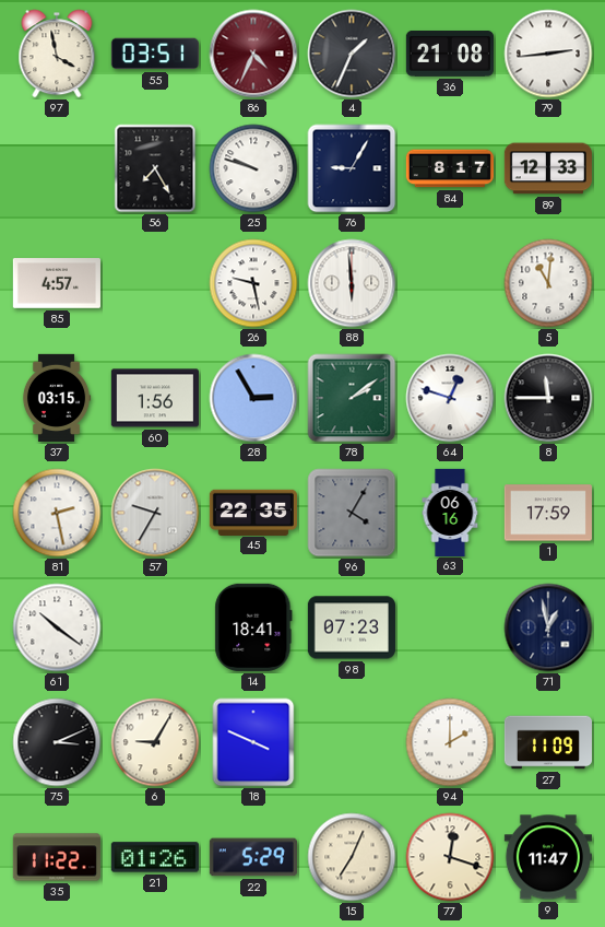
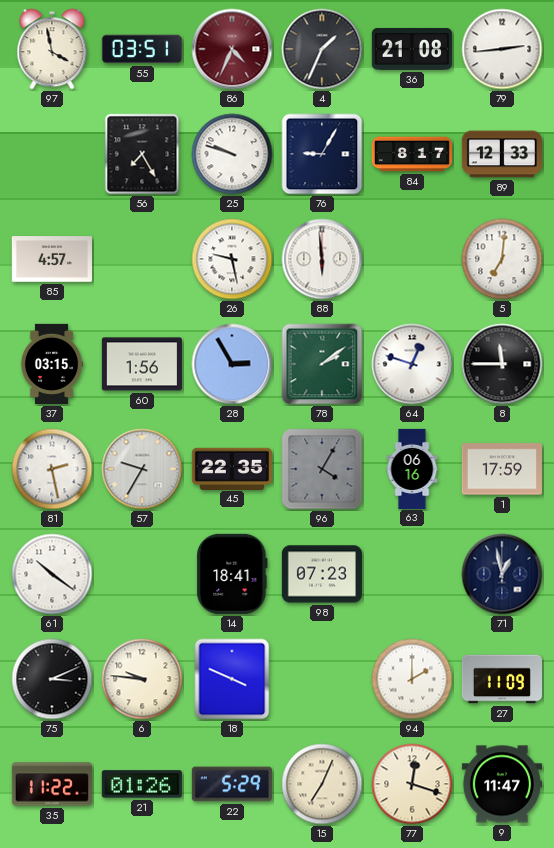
5: 11:01 -> 7:01 (502, 259)
6: 9:05 -> 9:46 (142, 679)
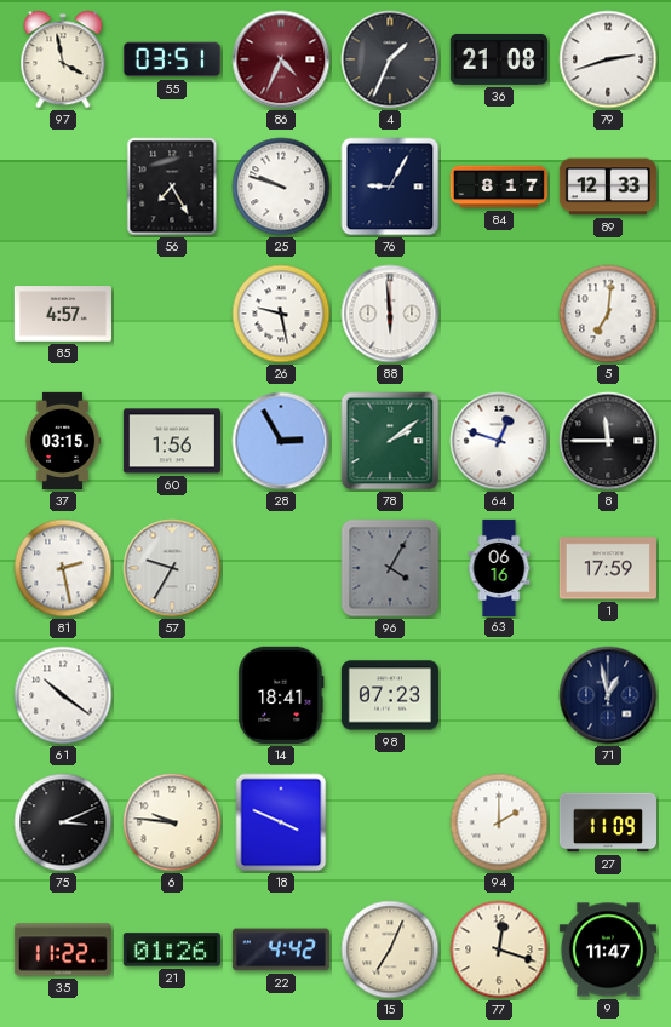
79: 2:44 -> 2:42 (608, 59)
45: 22:35 -> none (232, 468)
22: 5:29 -> 4:42 (281, 949)
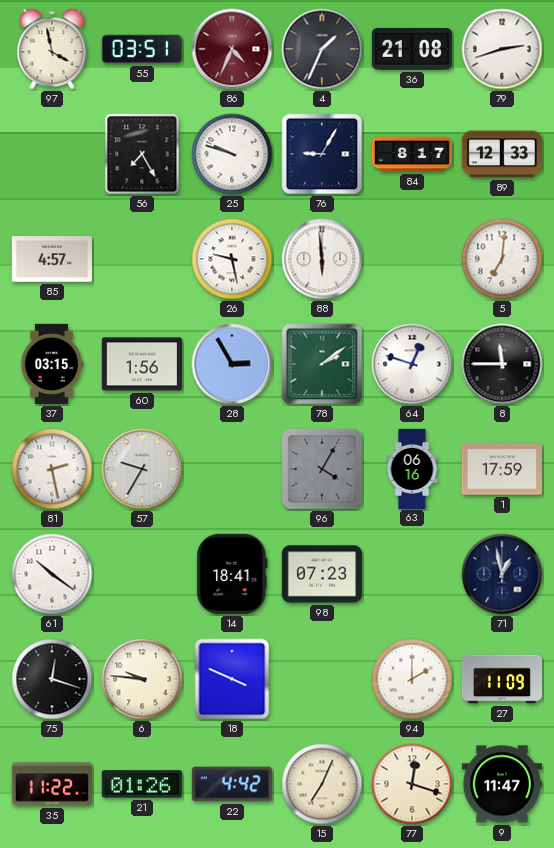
75: 3:11 -> 12:18 (52, 679)
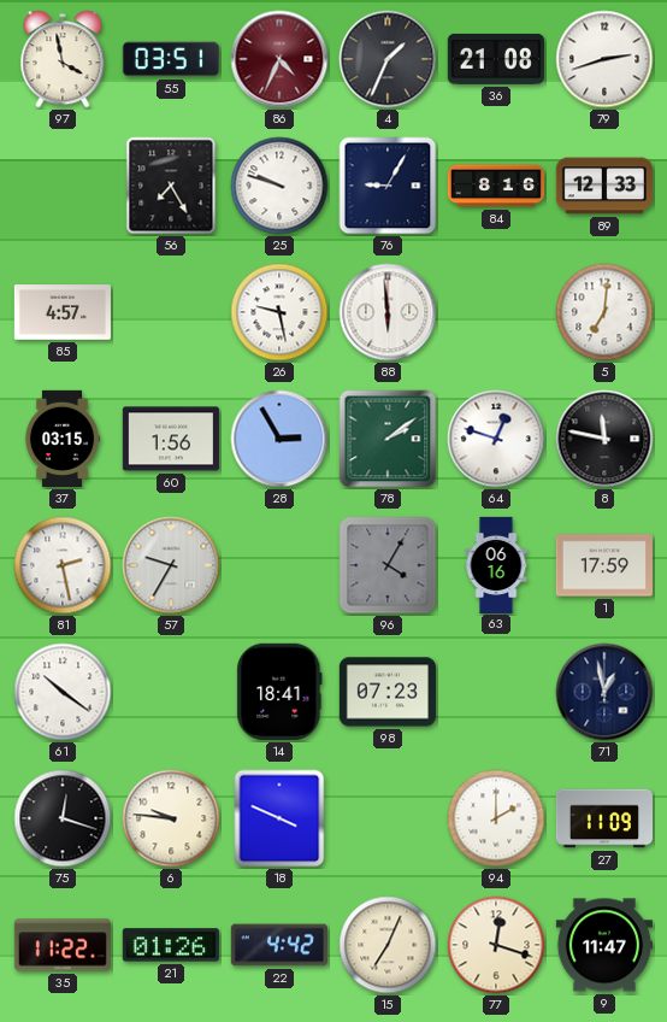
84: 8:17 -> 8:16 (496, 186)
8: 11:45 -> 11:47 (604, 439)
